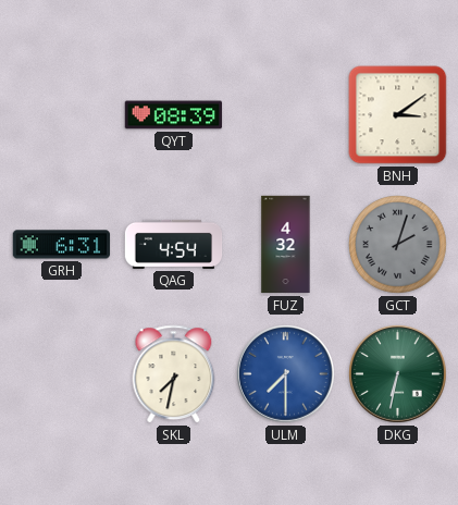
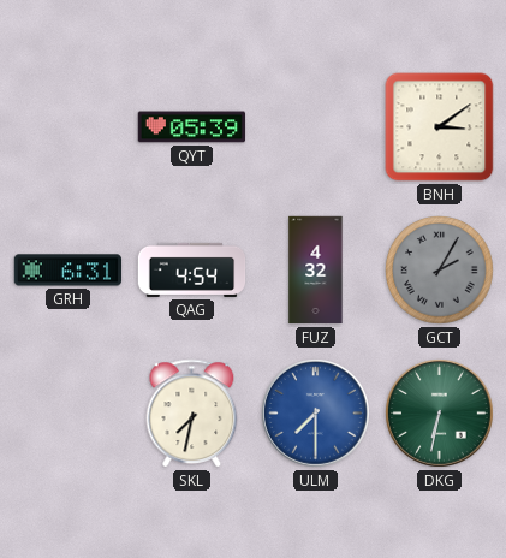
QYT: 08:39 -> 05:39 (192, 127)
GCT: 2:03 -> 2:05 (440, 271)
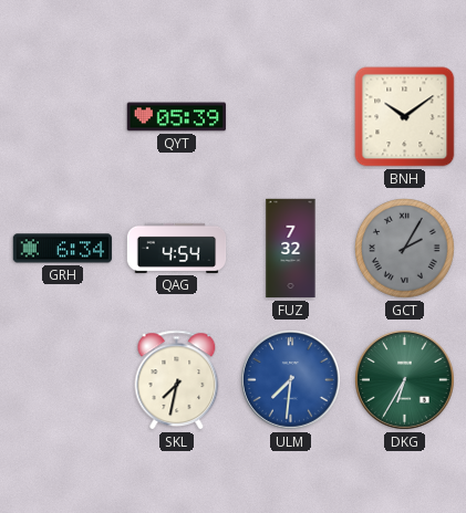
BNH: 3:09 -> 10:09 (405, 117)
GRH: 6:31 -> 6:34 (63, 249)
FUZ: 4:32 -> 7:32 (291, 249)
ULM: 7:30 -> 7:31 (291, 380)
DKG: 6:32 -> 6:35 (405, 380)
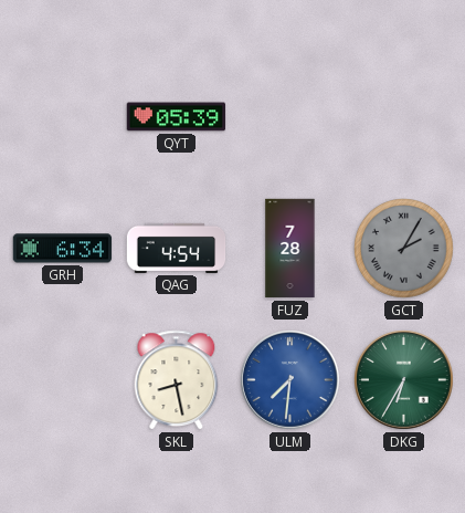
BNH: 10:09 -> none (405, 117)
FUZ: 7:32 -> 7:28 (290, 249)
SKL: 7:32 -> 8:28 (177, 380)
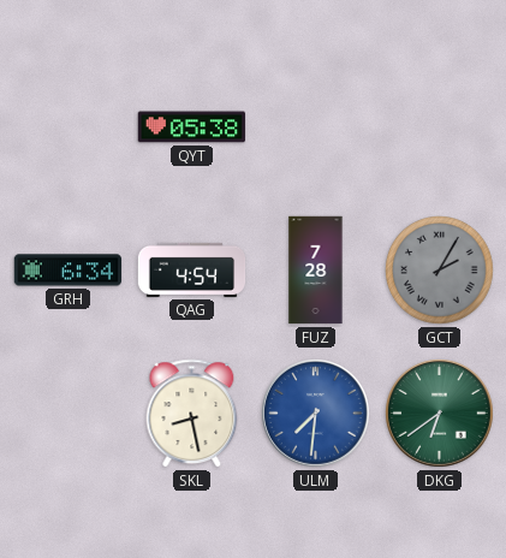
QYT: 05:39 -> 05:38 (192, 127)
DKG: 6:35 -> 6:39 (440, 414)
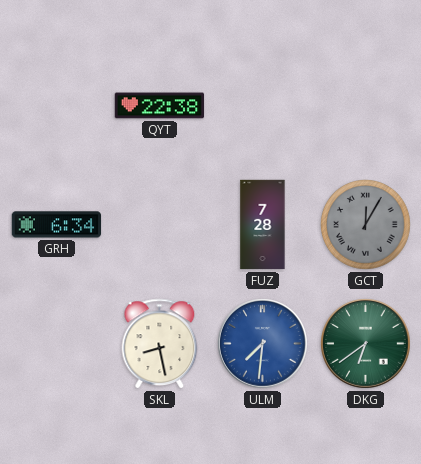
QYT: 05:38 -> 22:38 (160, 106)
QAG: 4:54 -> none (192, 269)
GCT: 2:05 -> 12:05 (366, 225)
